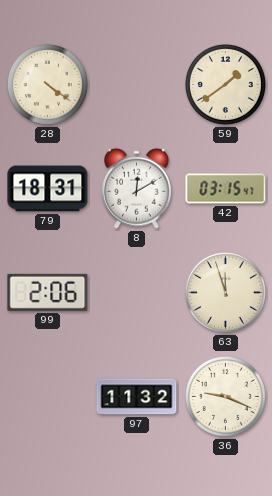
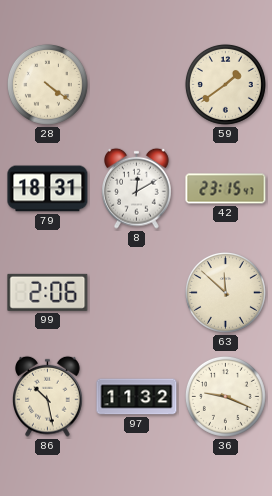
42: 03:15 -> 23:15 (226, 189)
63: 11:57 -> 11:52 (225, 292)
86: none -> 10:28 (48, 396)
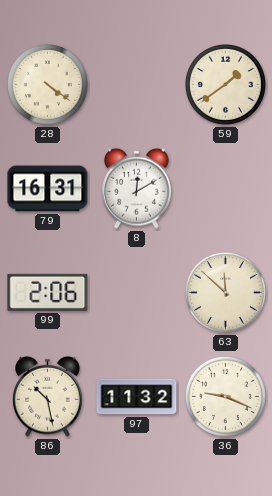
79: 18:31 -> 16:31 (48, 189)
42: 23:15 -> none (226, 189)
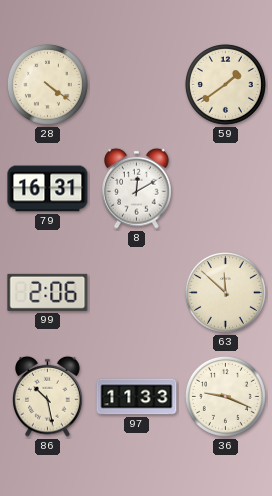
97: 11:32 -> 11:33 (137, 397)
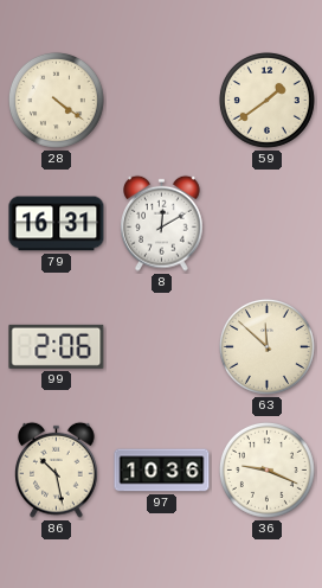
97: 11:33 -> 10:36 (162, 471)
